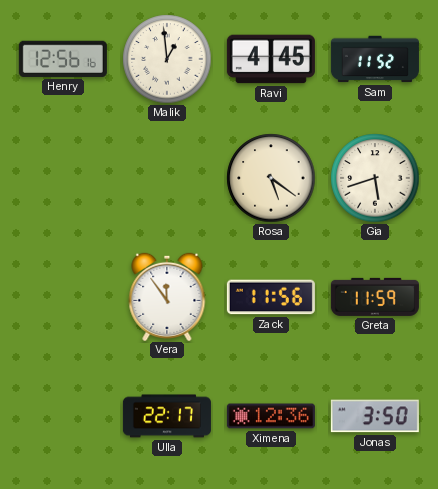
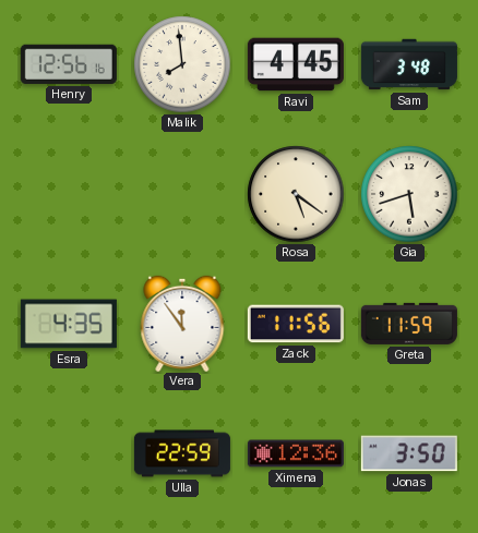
Malik: 12:59 -> 7:59 (182, 64)
Sam: 11:52 -> 3:48 (409, 64)
Esra: none -> 4:35 (69, 324)
Ulla: 22:17 -> 22:59 (182, 453)
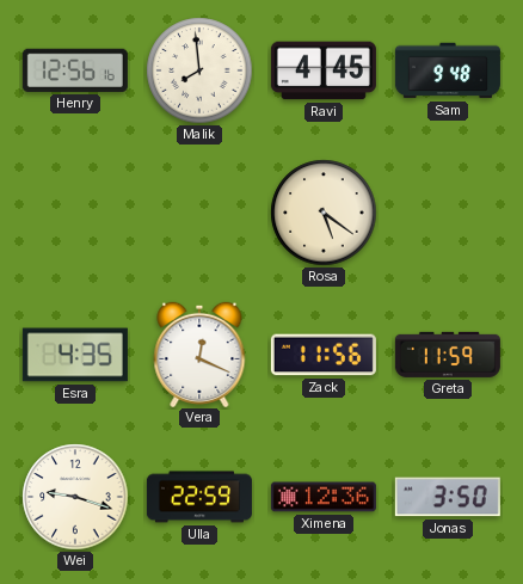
Sam: 3:48 -> 9:48 (448, 70)
Gia: 5:42 -> none (409, 194)
Vera: 11:54 -> 12:19 (199, 354)
Wei: none -> 9:18 (75, 497)
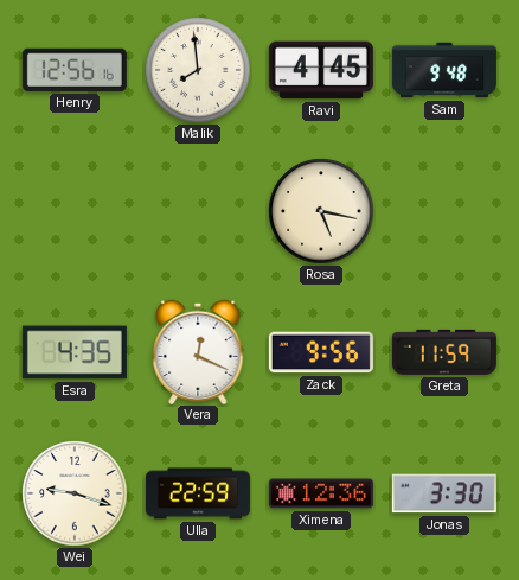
Rosa: 5:21 -> 5:17 (321, 211)
Zack: 11:56 -> 9:56 (321, 352)
Jonas: 3:50 -> 3:30 (444, 493)
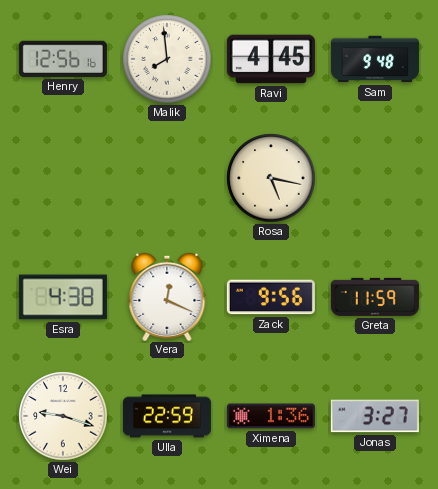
Esra: 4:35 -> 4:38 (63, 297)
Ximena: 12:36 -> 1:36 (271, 416)
Jonas: 3:30 -> 3:27 (375, 416)
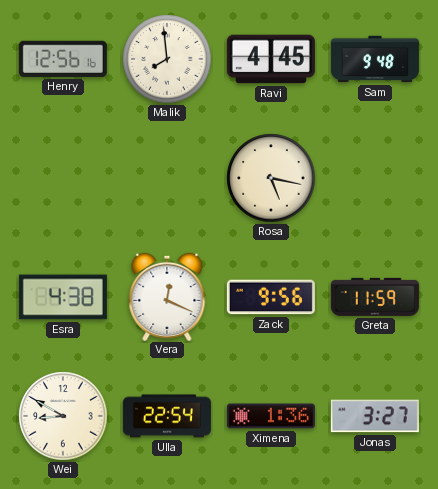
Wei: 9:18 -> 8:50 (63, 416)
Ulla: 22:59 -> 22:54 (167, 416)
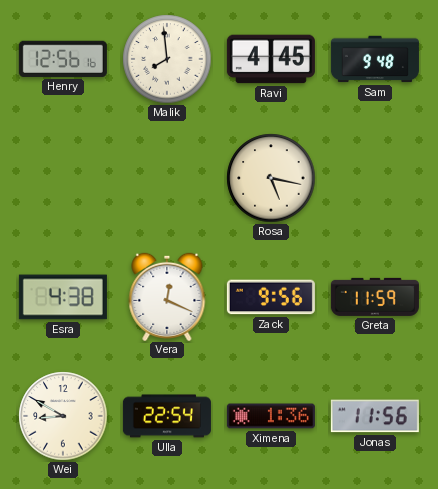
Jonas: 3:27 -> 11:56 (375, 416)
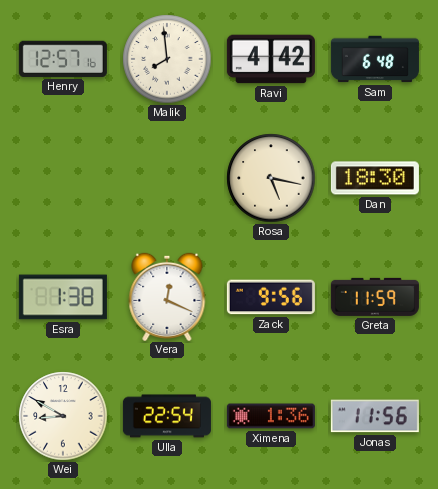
Henry: 12:56 -> 12:57 (63, 59)
Ravi: 4:45 -> 4:42 (271, 59)
Sam: 9:48 -> 6:48 (375, 59)
Dan: none -> 18:30 (375, 178)
Esra: 4:38 -> 1:38 (63, 297)
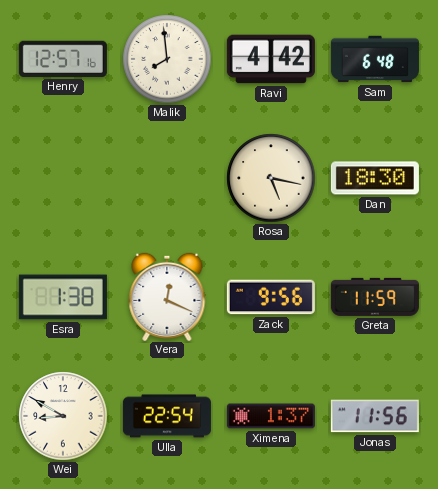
Ximena: 1:36 -> 1:37 (271, 416)
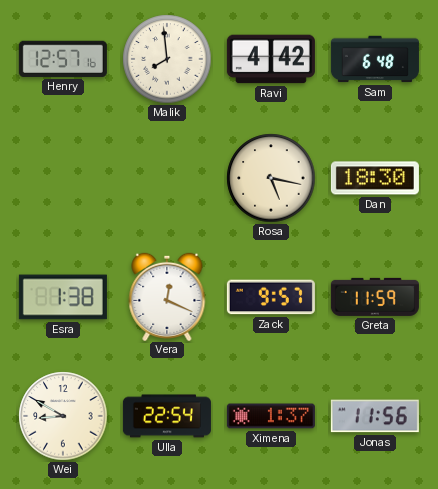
Zack: 9:56 -> 9:57 (271, 297)
